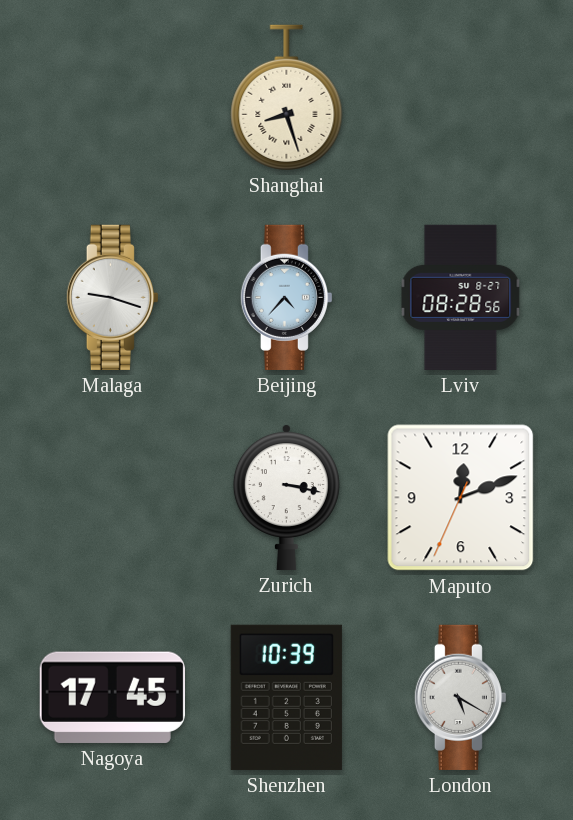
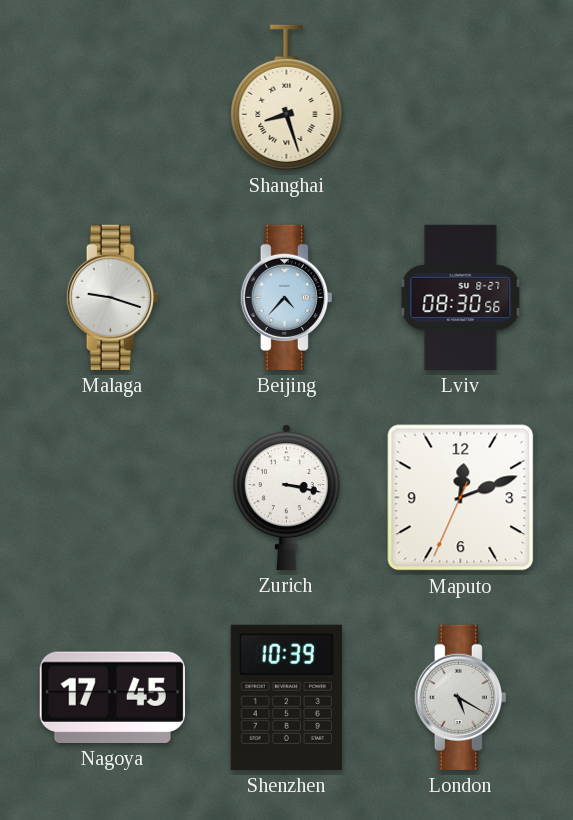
Lviv: 08:28 -> 08:30 (461, 297)
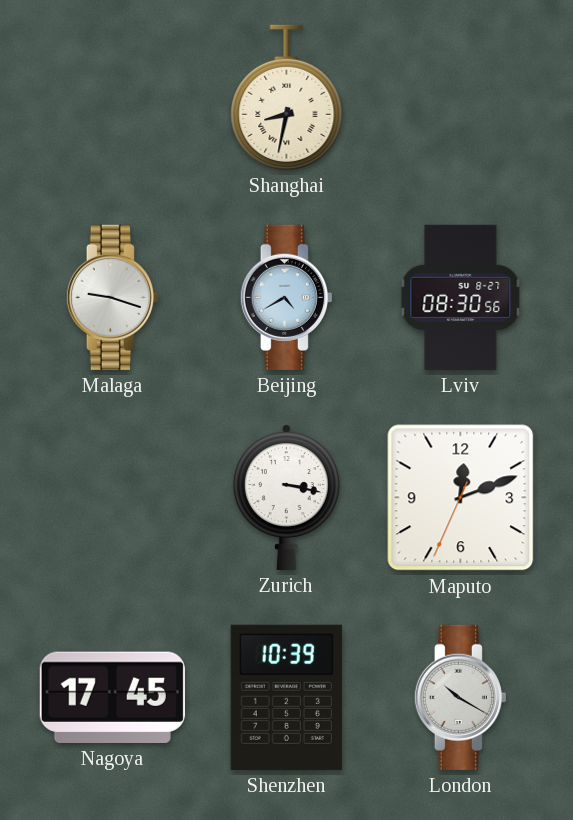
Shanghai: 8:27 -> 8:32 (287, 97)
Beijing: 4:37 -> 4:40 (286, 297)
London: 5:20 -> 10:20 (460, 697)
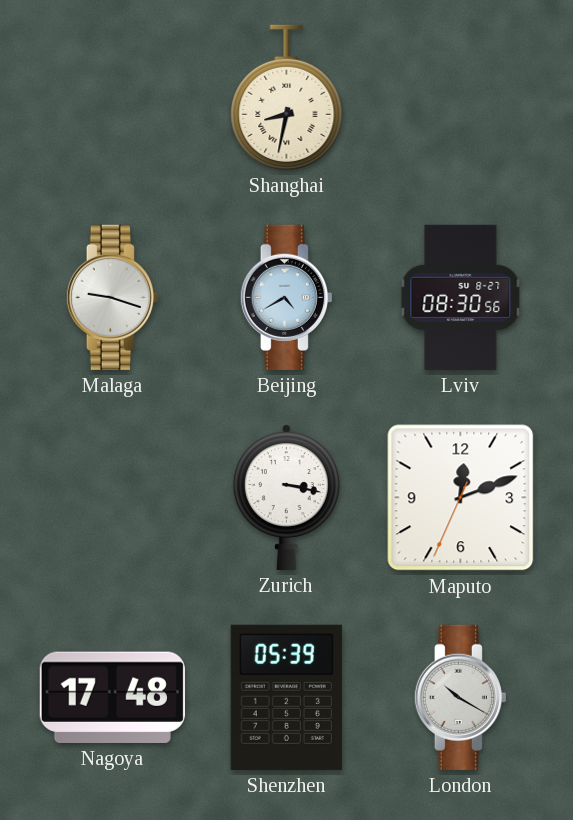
Nagoya: 17:45 -> 17:48 (112, 697)
Shenzhen: 10:39 -> 05:39 (286, 697)
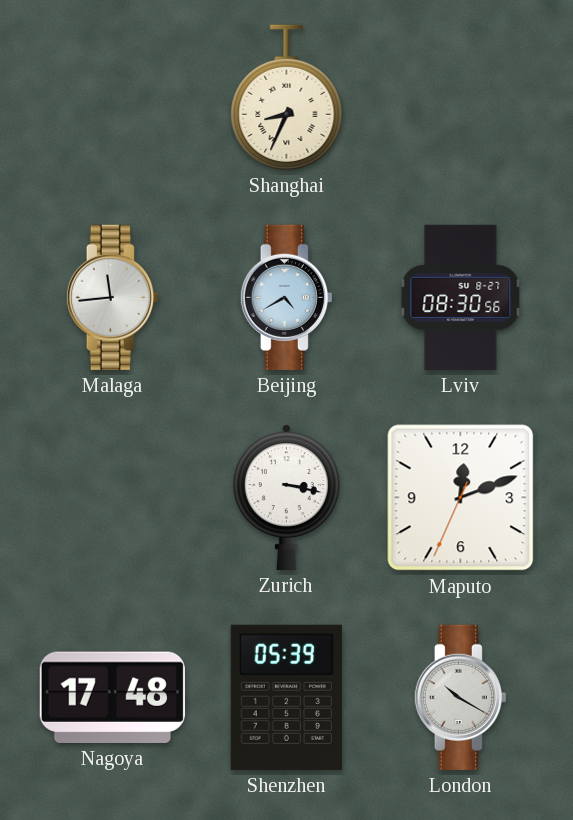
Shanghai: 8:32 -> 8:34 (287, 97)
Malaga: 9:18 -> 11:44 (112, 297)
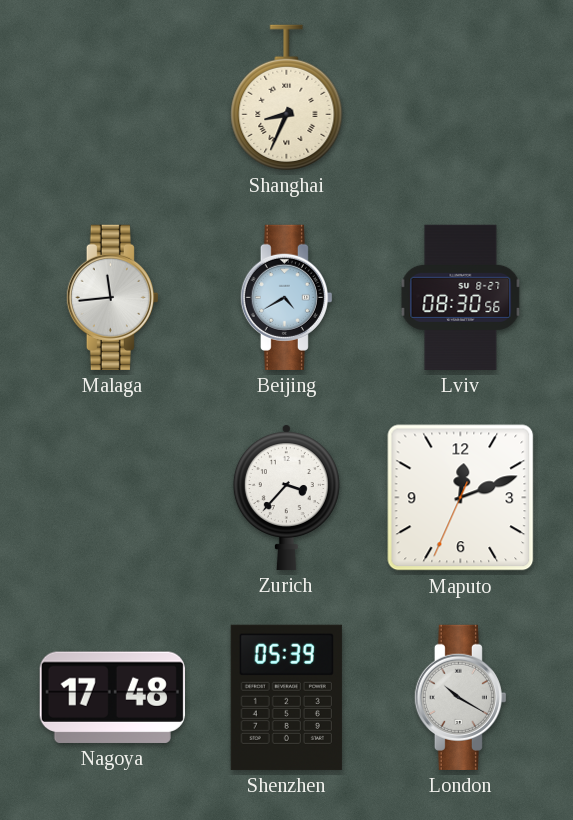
Zurich: 3:17 -> 3:37 (286, 497)
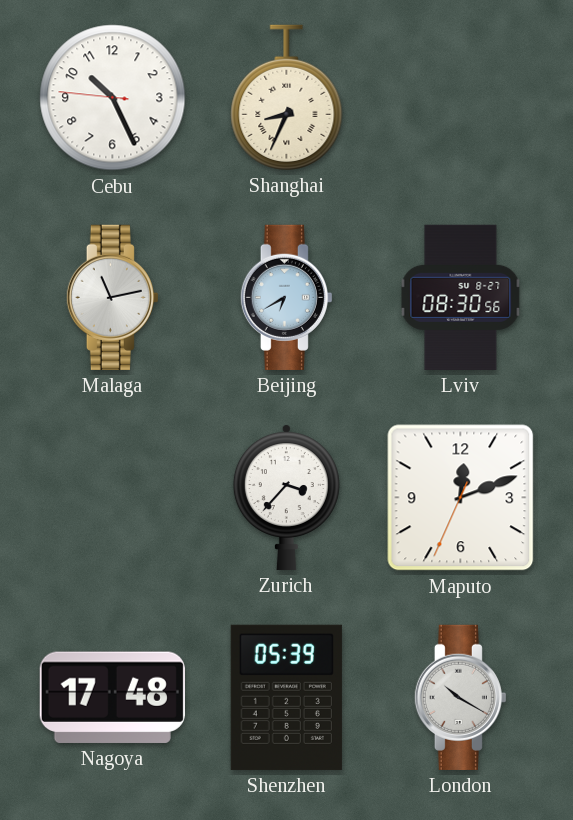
Cebu: none -> 10:25 (113, 98)
Malaga: 11:44 -> 11:13 (112, 297)
Beijing: 4:40 -> 6:40 (286, 297)
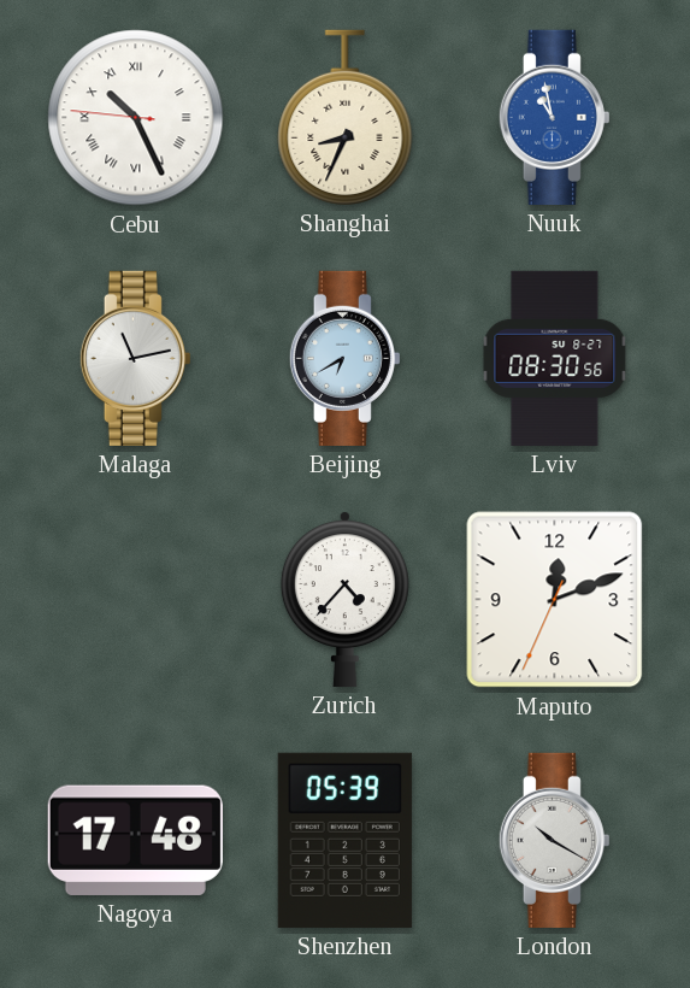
Cebu numerals: Arabic -> Roman (136, 118)
Nuuk: none -> 10:58 (554, 117)
Zurich: 3:37 -> 4:37 (344, 599)
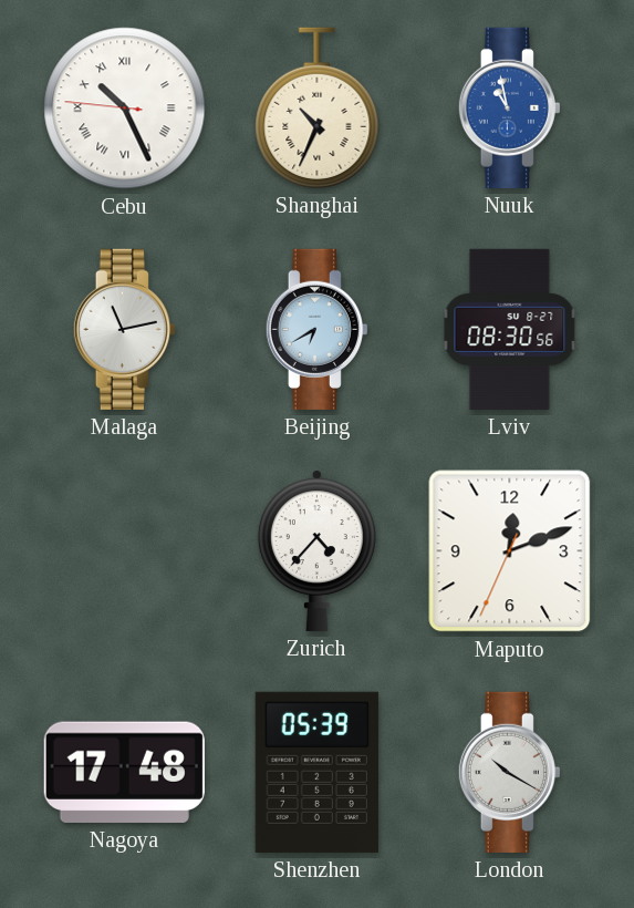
Shanghai: 8:34 -> 10:34 (318, 107)
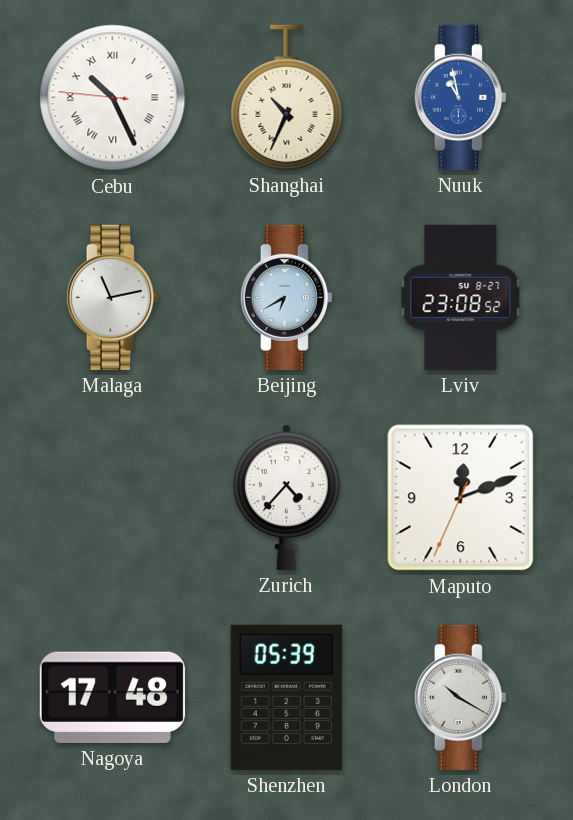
Lviv: 08:30 -> 23:08 (461, 297)
